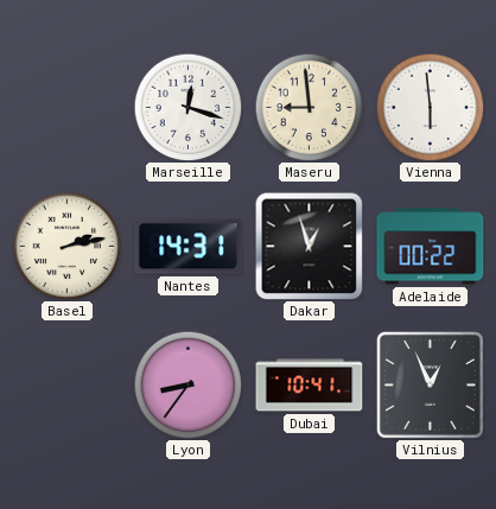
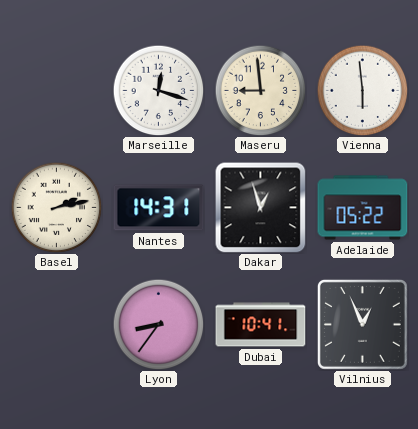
Adelaide: 00:22 -> 05:22 (363, 208)
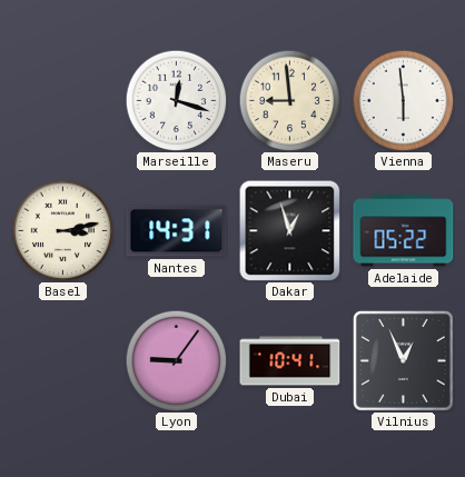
Basel: 2:13 -> 3:13 (62, 230)
Lyon: 8:36 -> 9:06 (176, 360)
